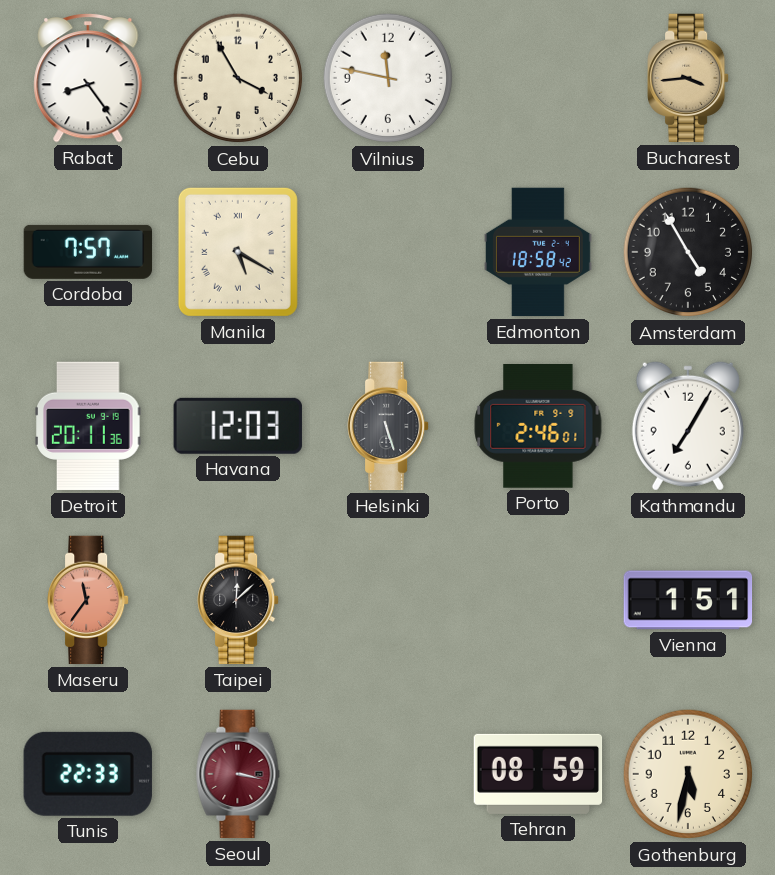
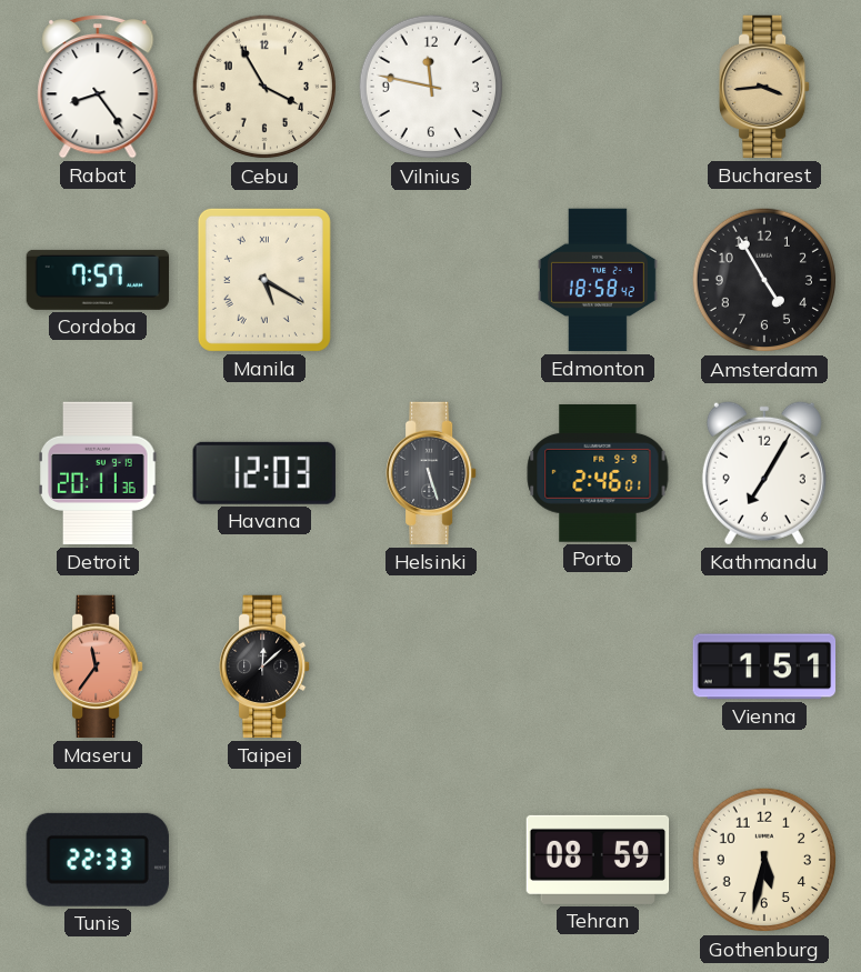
Seoul: 3:17 -> none (238, 774)
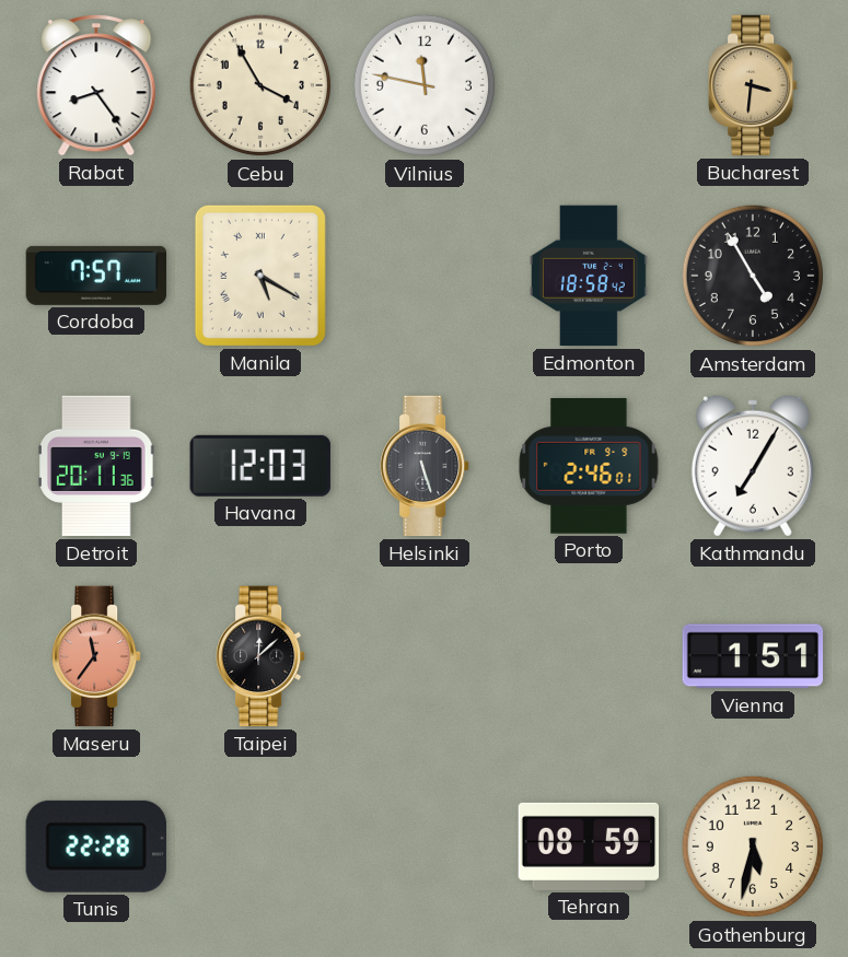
Bucharest: 3:44 -> 3:31 (753, 85)
Tunis: 22:33 -> 22:28 (96, 847)
